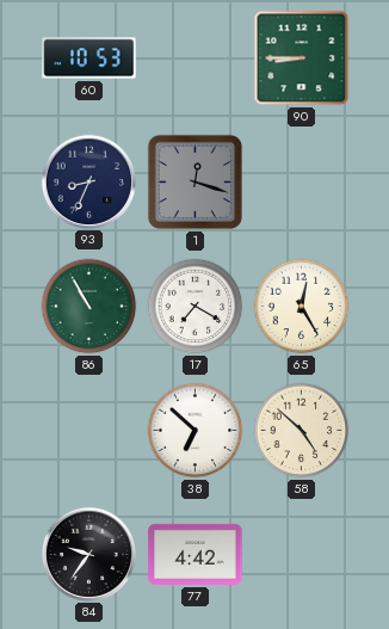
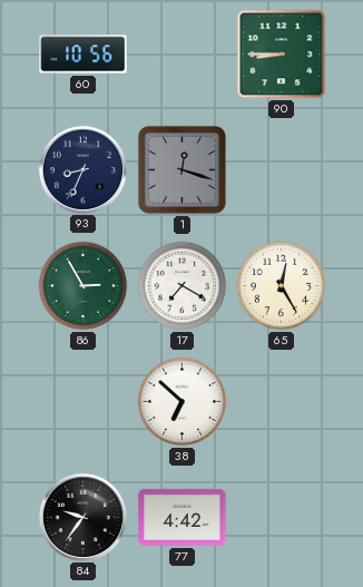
60: 10:53 -> 10:56 (84, 55)
86: 10:55 -> 2:55 (84, 286)
58: 4:52 -> none (302, 431)
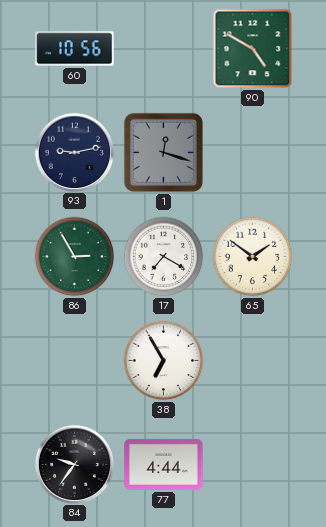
90: 8:45 -> 4:50 (253, 49)
93: 8:34 -> 9:13 (74, 152)
65: 12:25 -> 1:51 (253, 257)
38: 6:52 -> 6:55 (164, 361)
77: 4:42 -> 4:44 (164, 464)
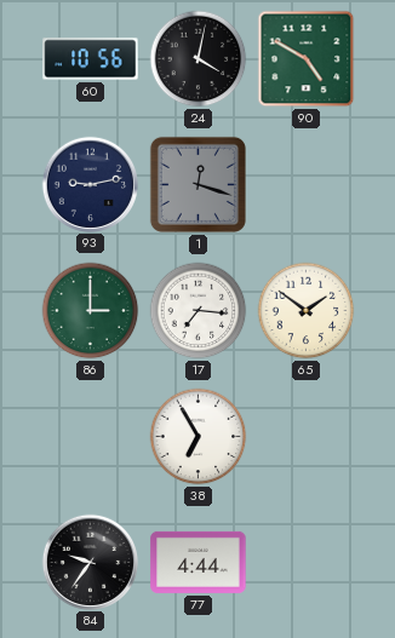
24: none -> 4:02 (199, 59)
86: 2:55 -> 3:00 (91, 311)
17: 7:20 -> 7:16 (199, 311)
